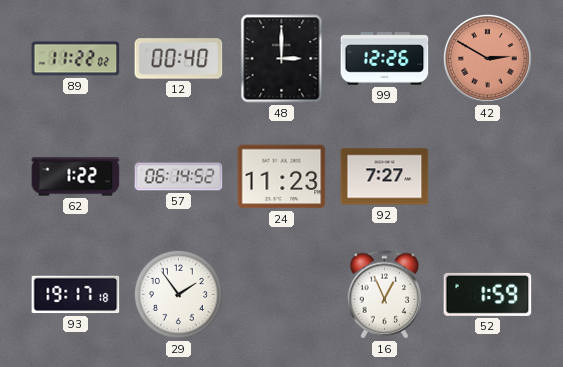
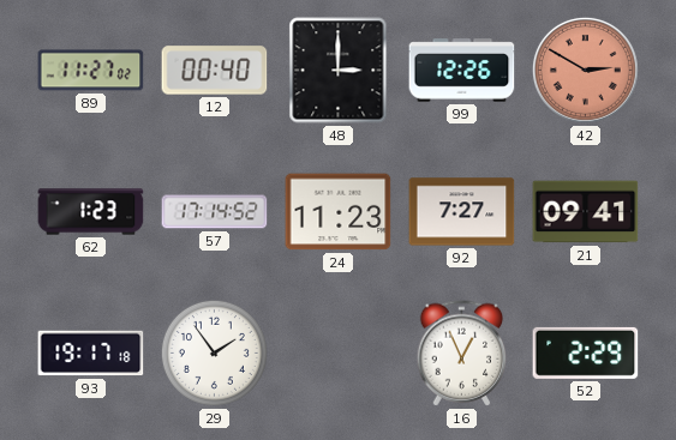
89: 11:22 -> 11:27 (91, 71)
62: 1:22 -> 1:23 (91, 212)
57: 06:14 -> 17:14 (215, 212)
21: none -> 09:41 (586, 212)
52: 1:59 -> 2:29 (586, 352)
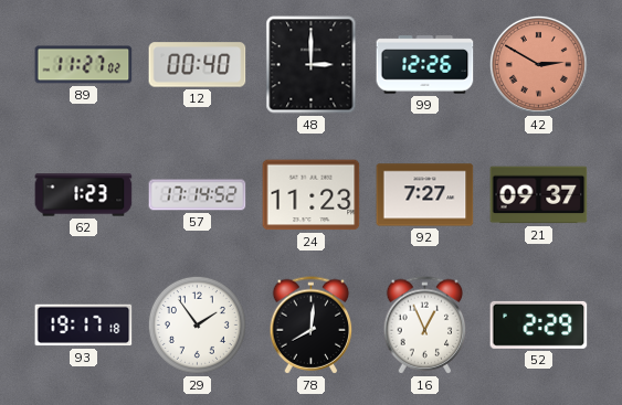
21: 09:41 -> 09:37 (539, 195)
78: none -> 8:01 (312, 326)
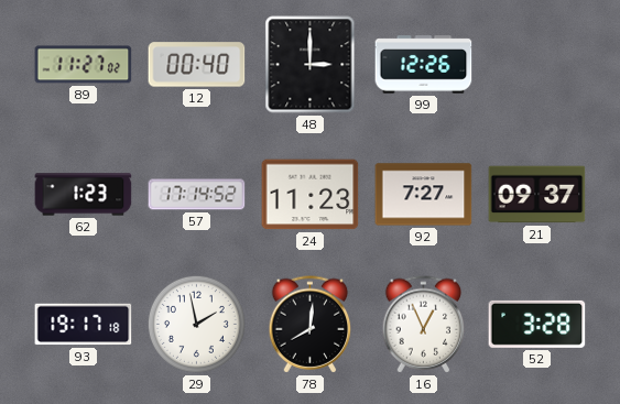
42: 2:50 -> none (538, 64)
29: 1:54 -> 1:58 (196, 324)
52: 2:29 -> 3:28 (537, 324)
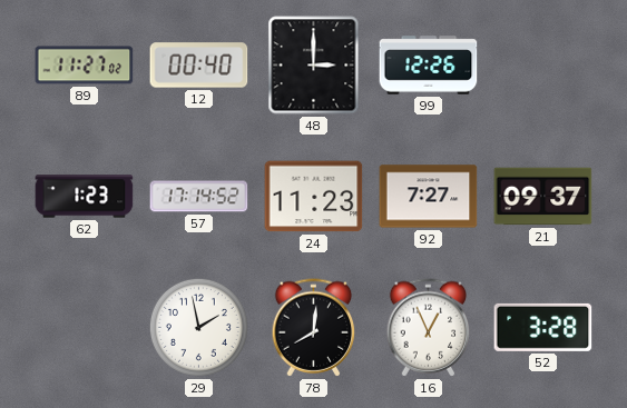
93: 19:17 -> none (84, 325)
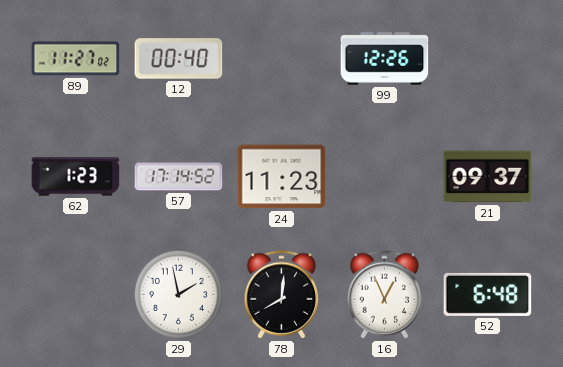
48: 3:00 -> none (314, 66)
92: 7:27 -> none (429, 197)
52: 3:28 -> 6:48 (488, 294)
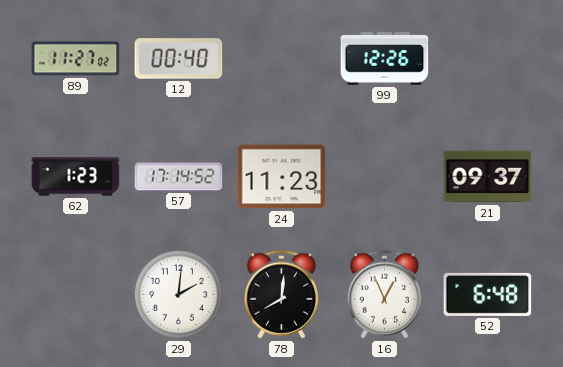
29: 1:58 -> 2:01 (178, 294)
